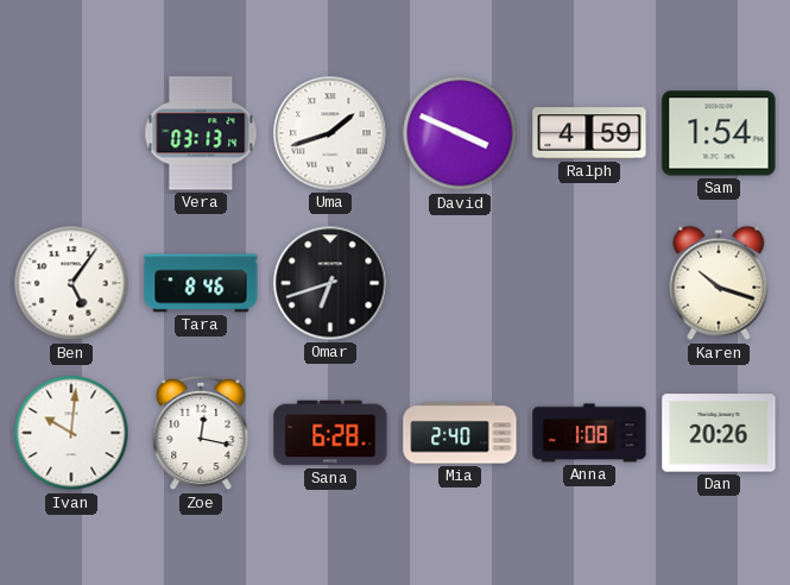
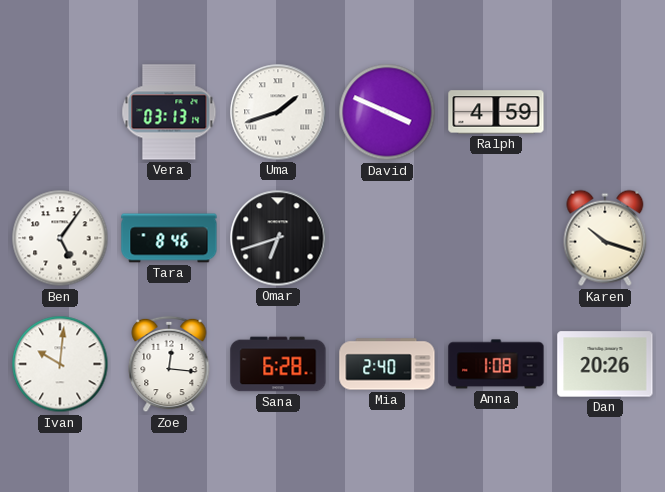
Sam: 1:54 -> none (719, 133)
Zoe: 12:17 -> 12:16 (169, 364)
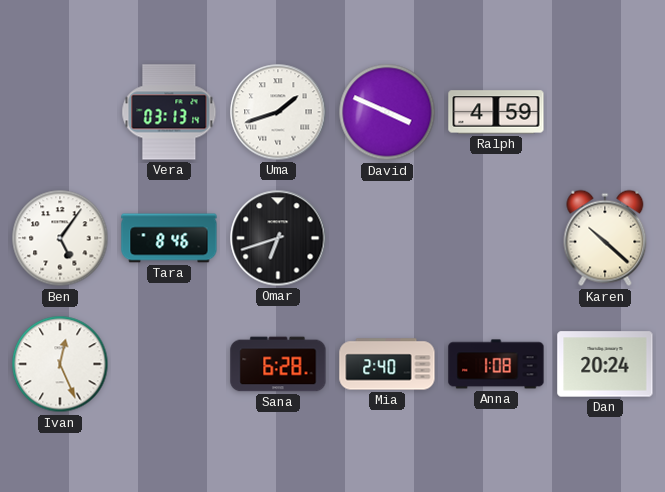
Karen: 10:18 -> 10:22 (605, 238)
Ivan: 10:01 -> 12:26 (60, 364)
Zoe: 12:16 -> none (169, 364)
Dan: 20:26 -> 20:24 (605, 364)
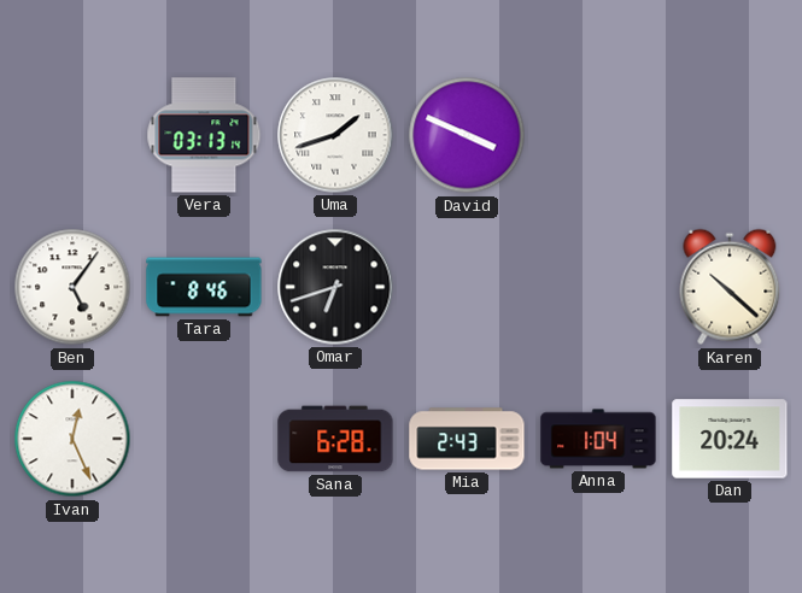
Ralph: 4:59 -> none (496, 112)
Mia: 2:40 -> 2:43 (467, 439)
Anna: 1:08 -> 1:04 (598, 439)
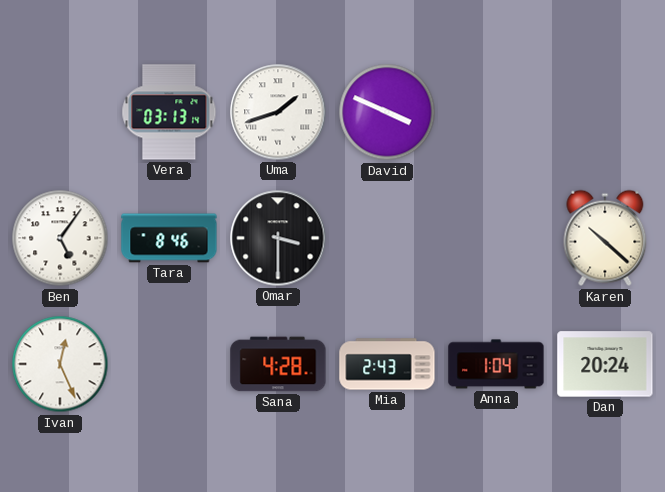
Omar: 6:42 -> 3:30 (278, 238)
Sana: 6:28 -> 4:28 (278, 364)
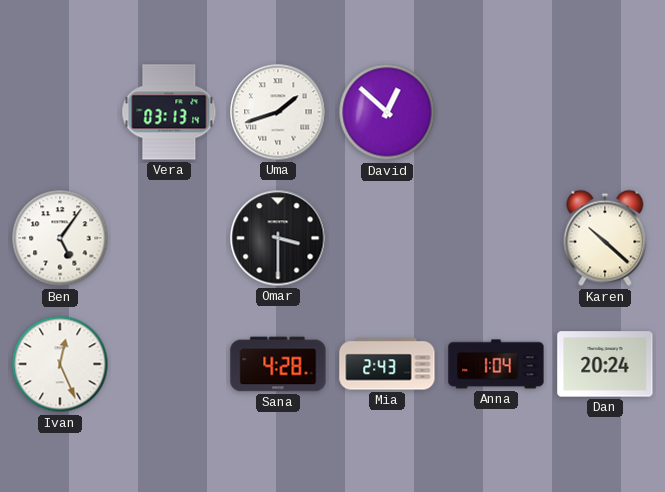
David: 3:49 -> 12:52 (387, 112)
Tara: 8:46 -> none (169, 238)
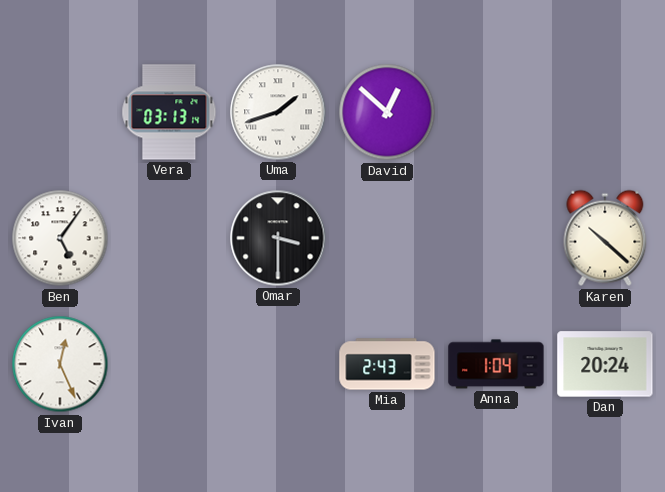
Sana: 4:28 -> none (278, 364)
